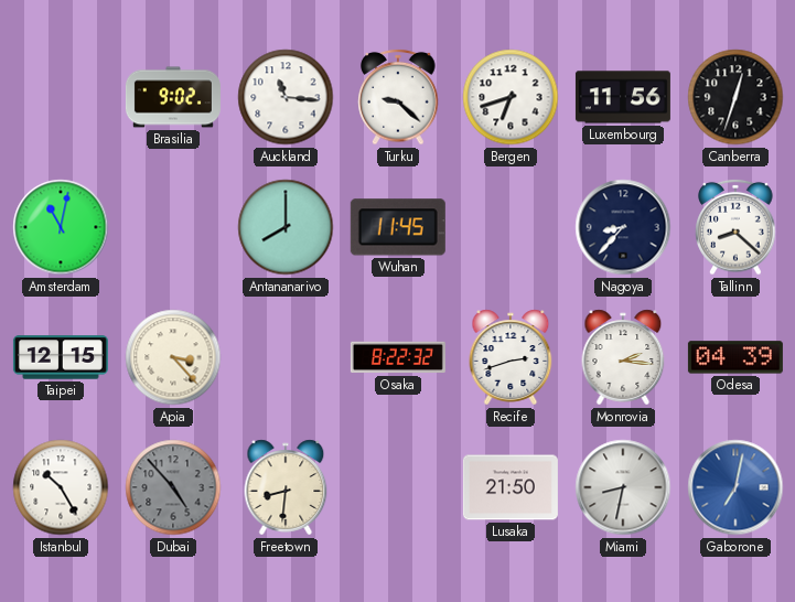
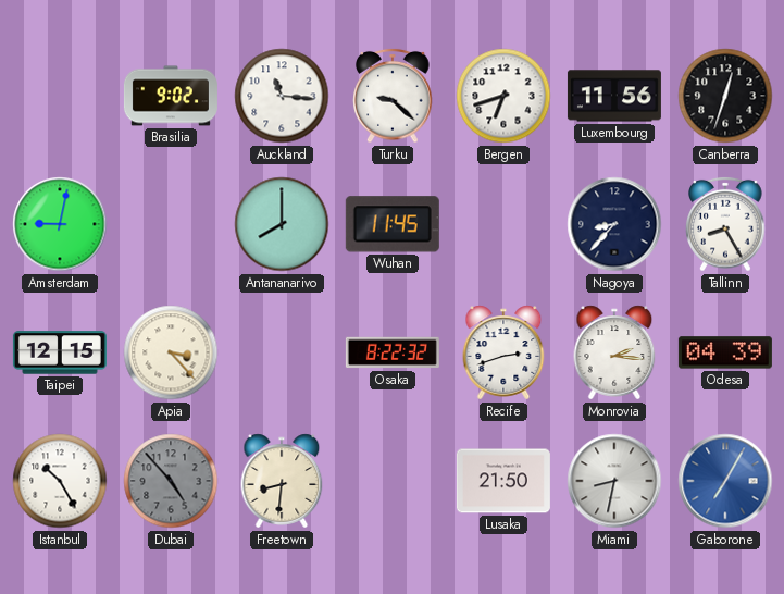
Amsterdam: 11:02 -> 9:02 (60, 224)
Tallinn: 8:22 -> 8:25 (725, 224)
Gaborone: 7:02 -> 7:05 (725, 481)
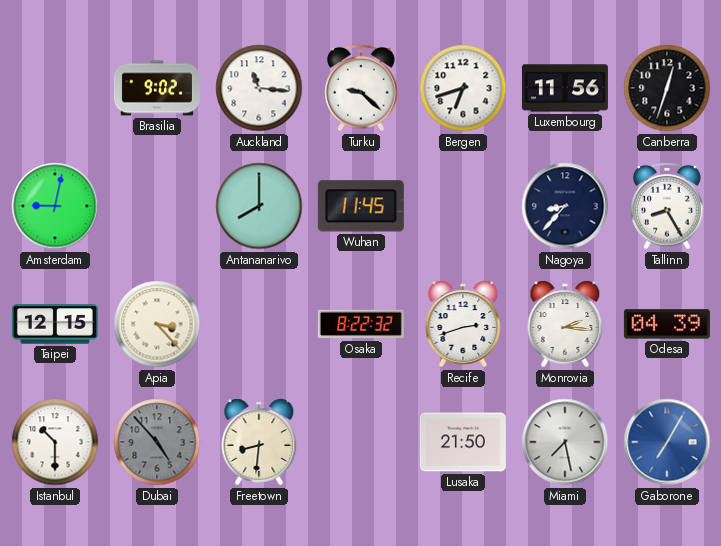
Istanbul: 10:25 -> 10:30 (55, 442)
Miami: 8:32 -> 7:28 (565, 442)
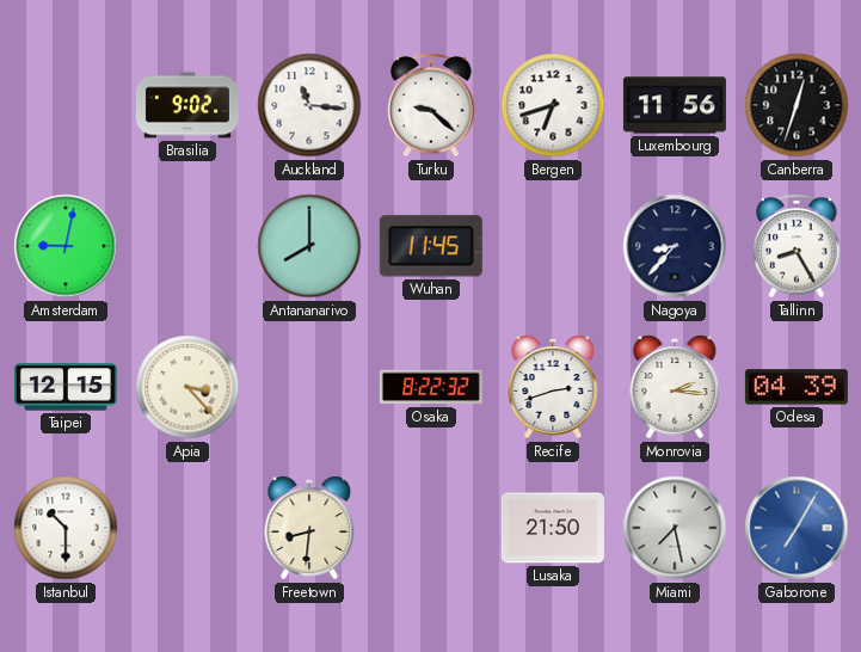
Dubai: 4:53 -> none (157, 442)
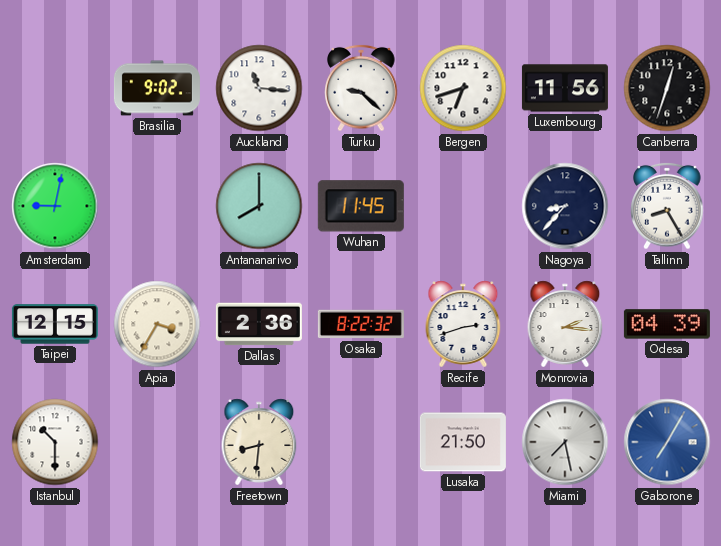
Apia: 3:23 -> 3:35 (157, 324)
Dallas: none -> 2:36 (259, 324)
